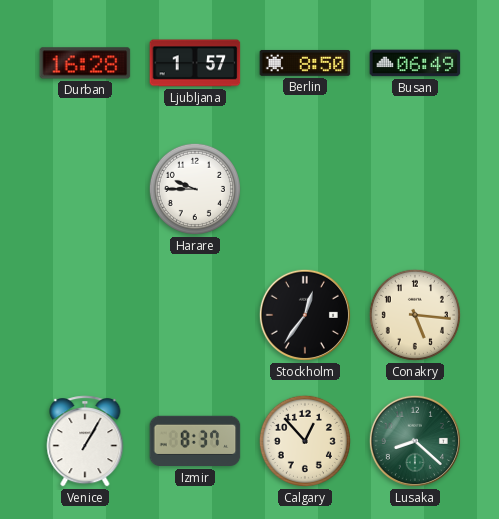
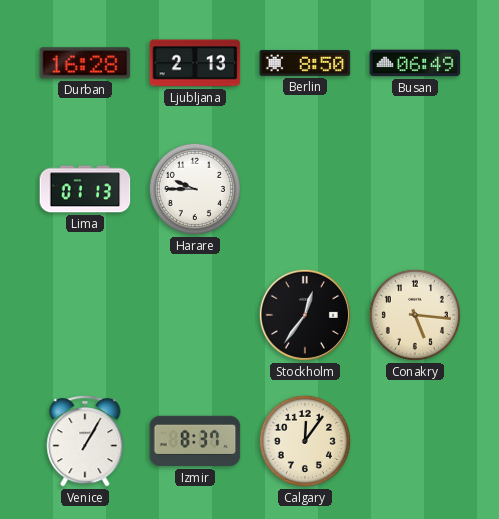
Ljubljana: 1:57 -> 2:13 (195, 63)
Lima: none -> 01:13 (85, 189)
Calgary: 12:53 -> 12:06 (305, 441)
Lusaka: 8:22 -> none (415, 441)
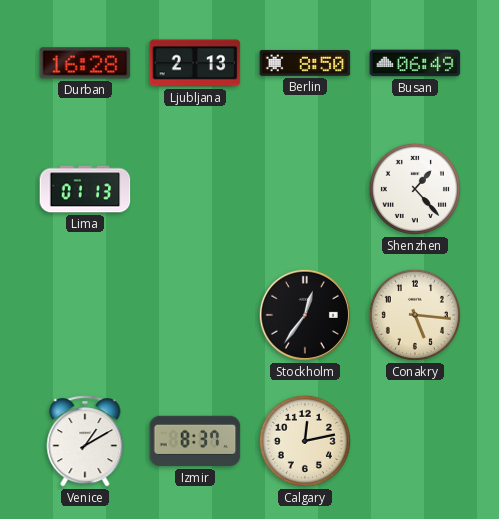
Harare: 9:45 -> none (195, 189)
Shenzhen: none -> 1:23 (415, 189)
Venice: 1:05 -> 1:10 (85, 441)
Calgary: 12:06 -> 12:13 (305, 441)
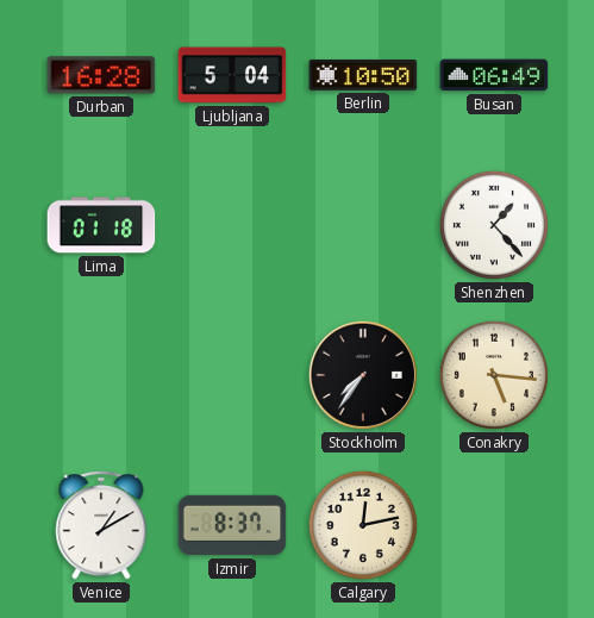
Ljubljana: 2:13 -> 5:04 (232, 75)
Berlin: 8:50 -> 10:50 (363, 75)
Lima: 01:13 -> 01:18 (101, 225)
Stockholm: 12:36 -> 7:36 (363, 375)
